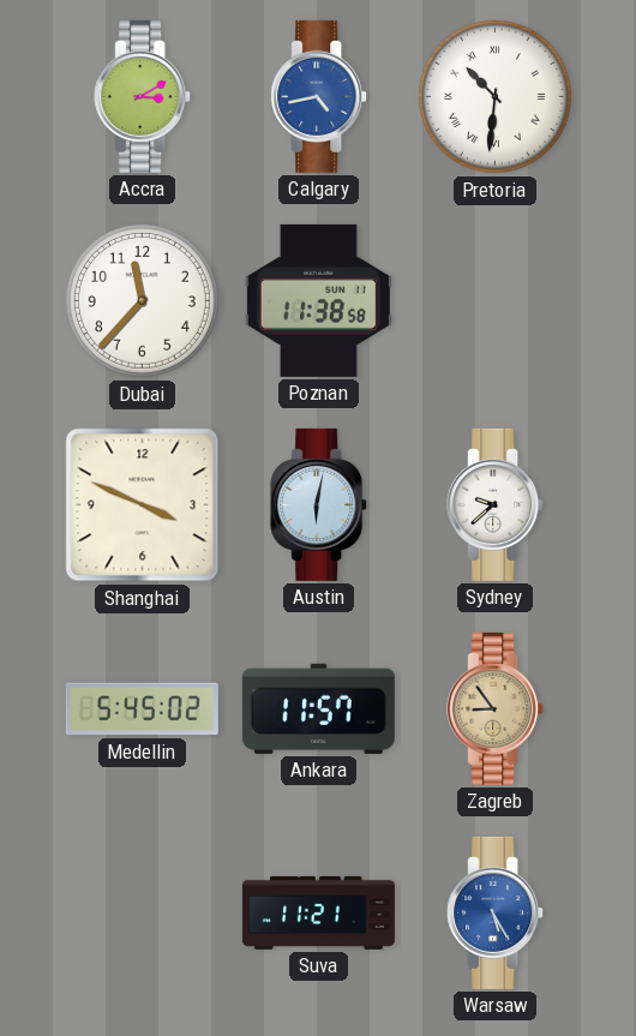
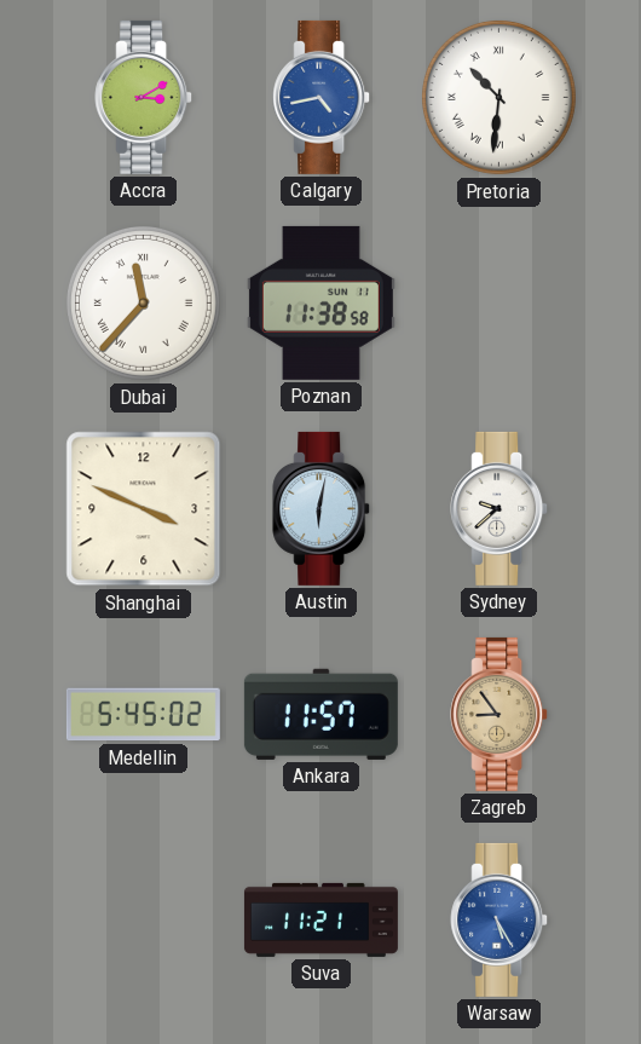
Dubai numerals: Arabic -> Roman (143, 302)
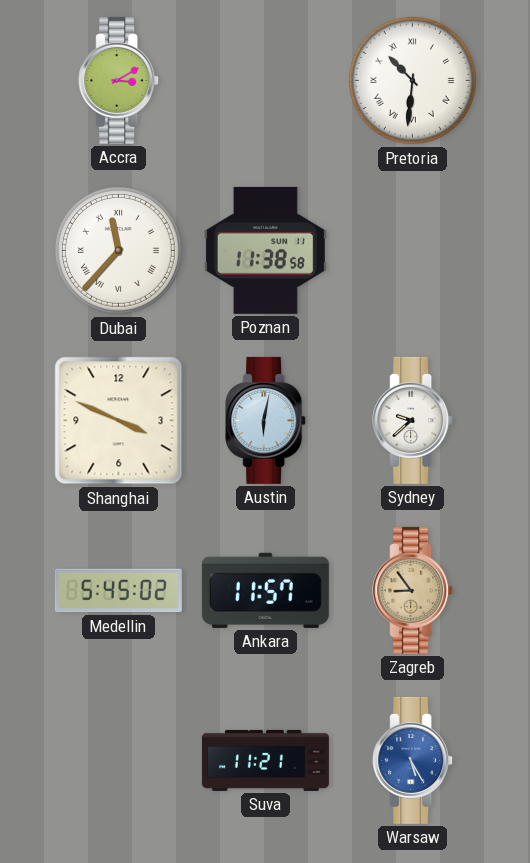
Calgary: 4:43 -> none (322, 97)
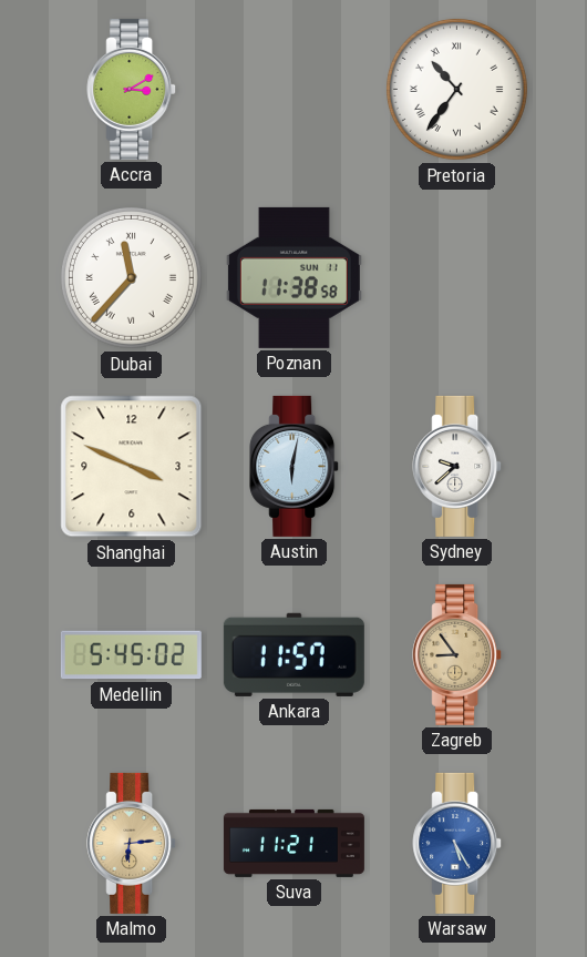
Pretoria: 10:31 -> 10:36 (456, 89)
Malmo: none -> 6:14 (132, 843)
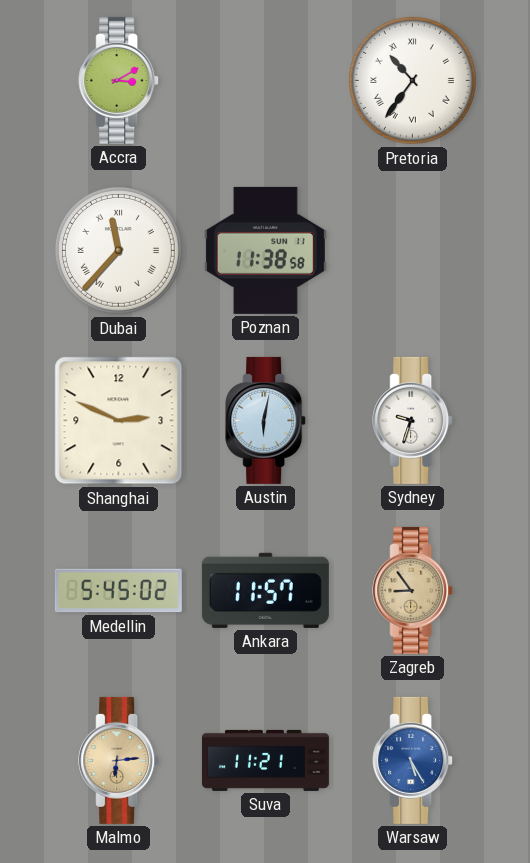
Shanghai: 3:49 -> 2:49 (119, 421)
Sydney: 9:38 -> 9:33 (413, 420)
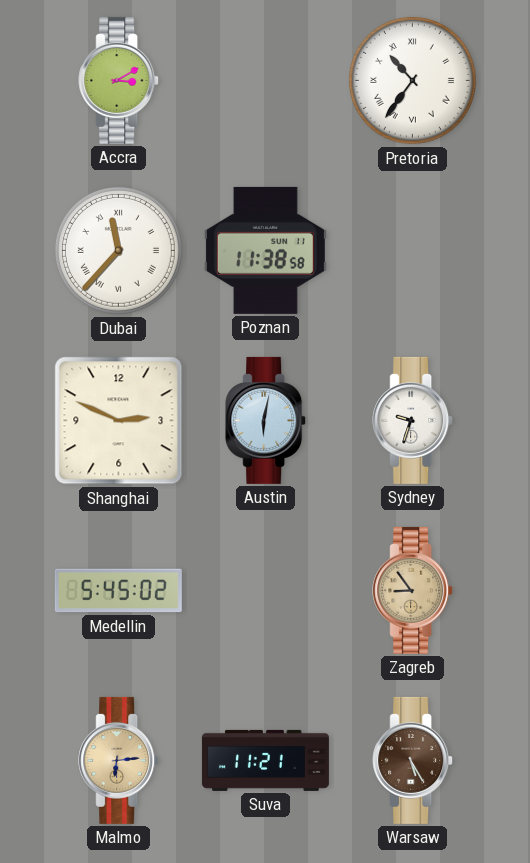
Ankara: 11:57 -> none (265, 590)
Warsaw dial: blue -> brown (413, 760)
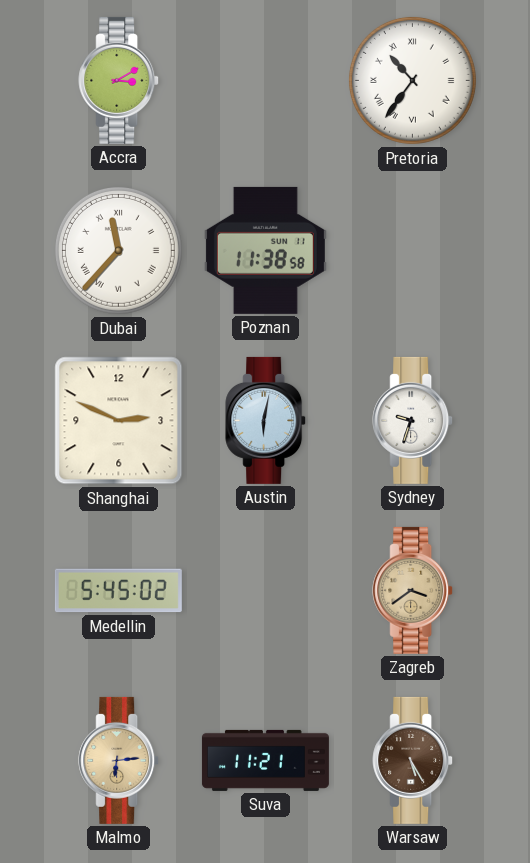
Zagreb: 8:54 -> 3:39 (413, 590)
